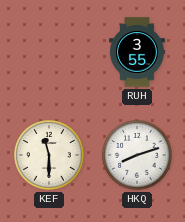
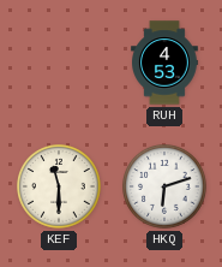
RUH: 3:55 -> 4:53 (166, 63)
HKQ: 8:12 -> 6:12 (166, 188)
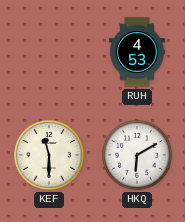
HKQ: 6:12 -> 6:10 (138, 156)
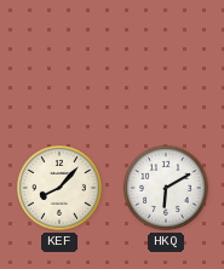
RUH: 4:53 -> none (138, 52)
KEF: 11:30 -> 8:07 (61, 189)
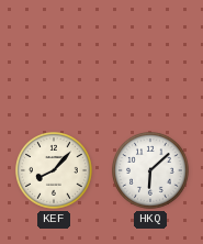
HKQ: 6:10 -> 6:08 (151, 171)
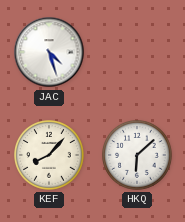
JAC: none -> 4:27 (49, 52)
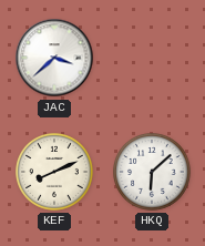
JAC: 4:27 -> 3:38 (54, 58)
KEF: 8:07 -> 8:11 (55, 173)
